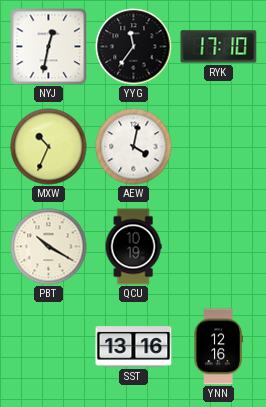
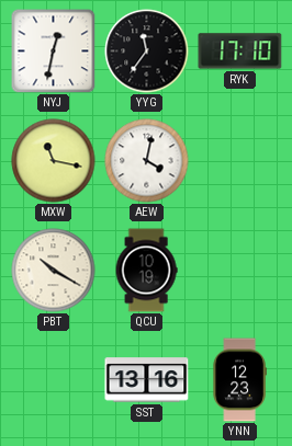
MXW: 10:34 -> 11:17 (54, 161)
YNN: 12:16 -> 12:23 (239, 380)
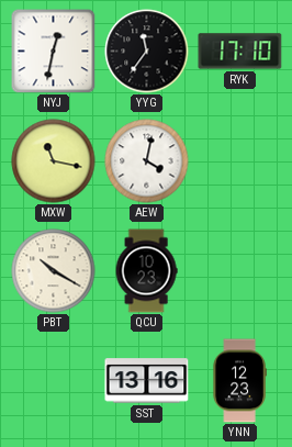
QCU: 10:19 -> 10:23 (146, 271)
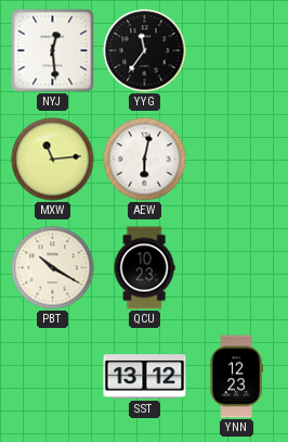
NYJ: 12:32 -> 12:29 (52, 50)
RYK: 17:10 -> none (240, 52)
MXW: 11:17 -> 11:14 (53, 160)
AEW: 4:02 -> 6:02 (145, 160)
SST: 13:16 -> 13:12 (145, 377)
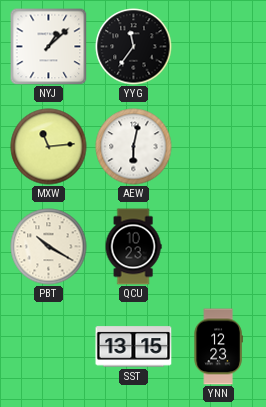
NYJ: 12:29 -> 1:08 (48, 46)
SST: 13:12 -> 13:15 (134, 347)
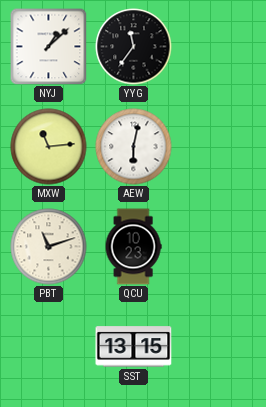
PBT: 10:20 -> 11:12 (49, 247)
YNN: 12:23 -> none (218, 347)
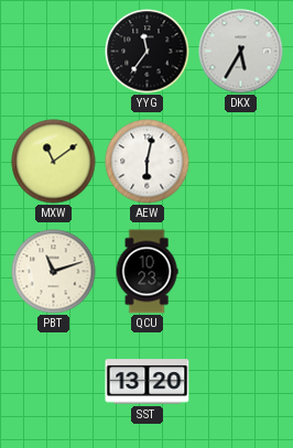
NYJ: 1:08 -> none (48, 46)
DKX: none -> 5:35 (241, 52)
MXW: 11:14 -> 11:09 (54, 162)
SST: 13:15 -> 13:20 (148, 382)
